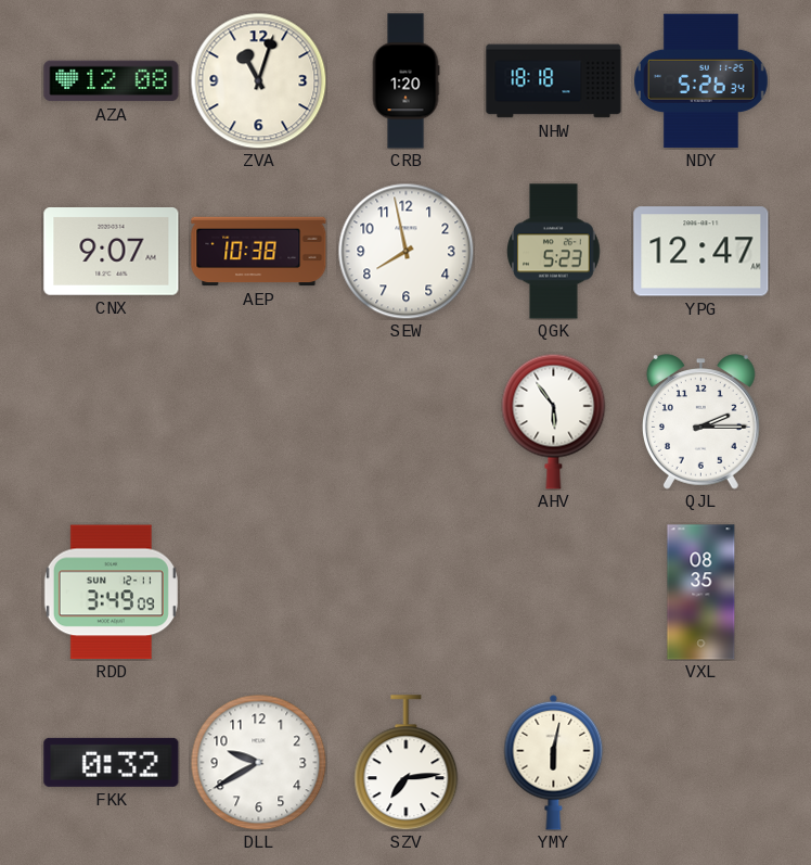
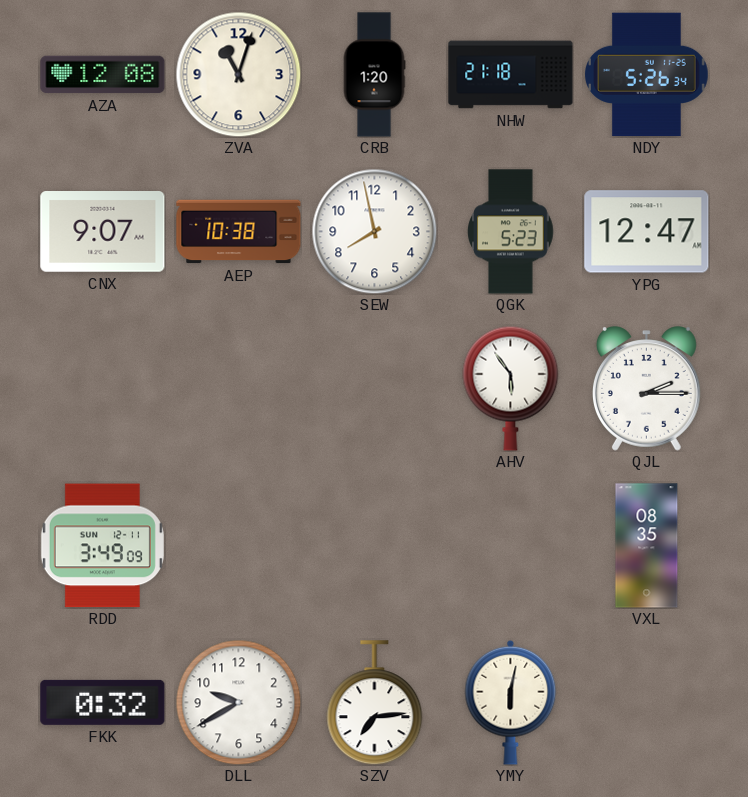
NHW: 18:18 -> 21:18 (511, 75)
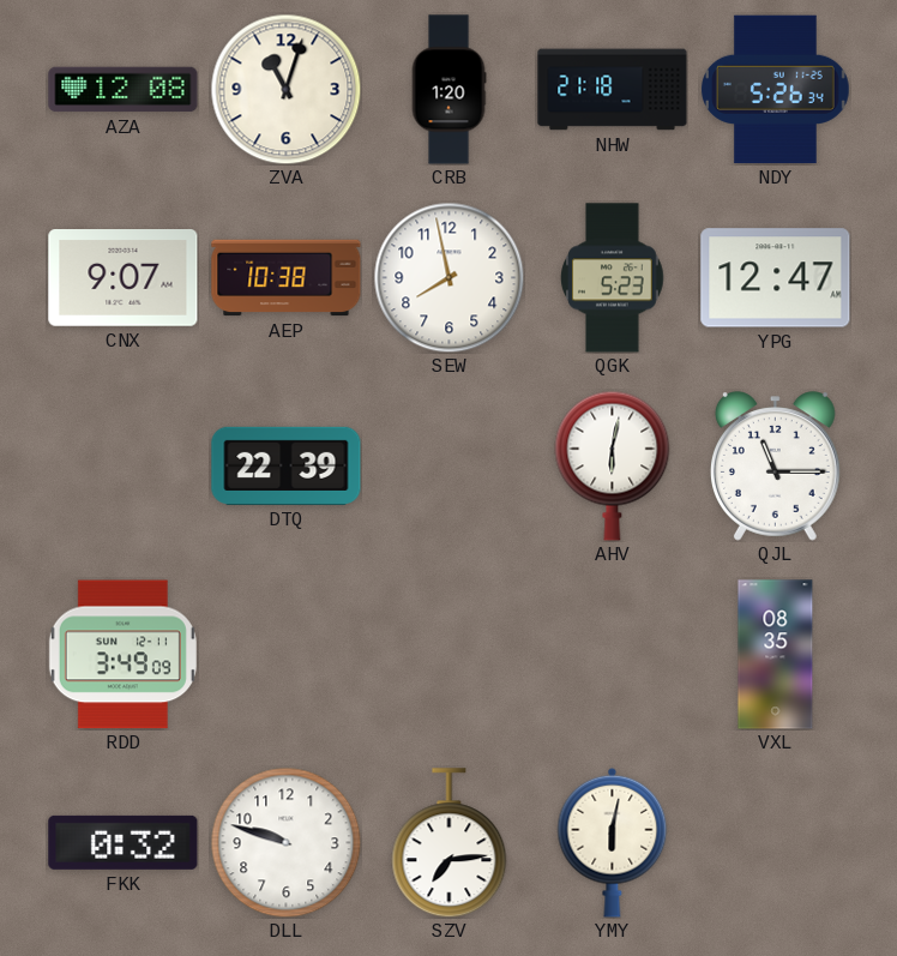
DTQ: none -> 22:39 (287, 465)
AHV: 5:54 -> 6:02 (613, 465)
QJL: 2:15 -> 11:15 (776, 467)
DLL: 9:40 -> 9:48 (285, 842)
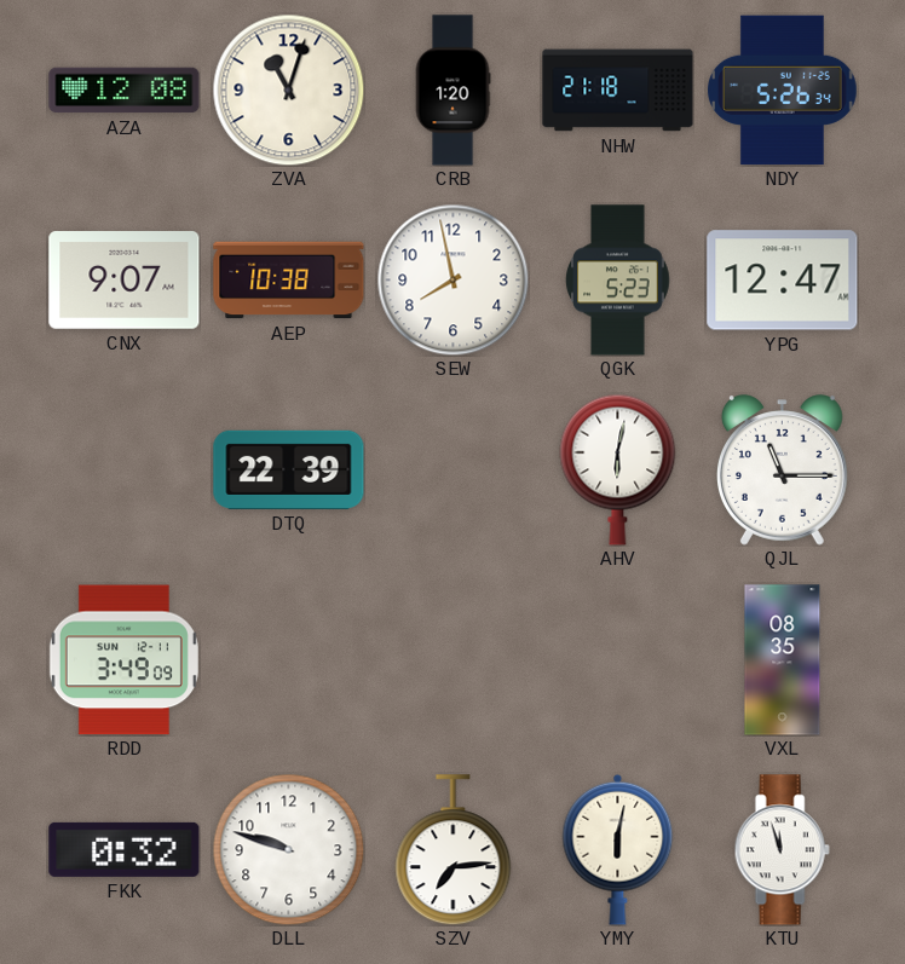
KTU: none -> 11:57 (782, 850)
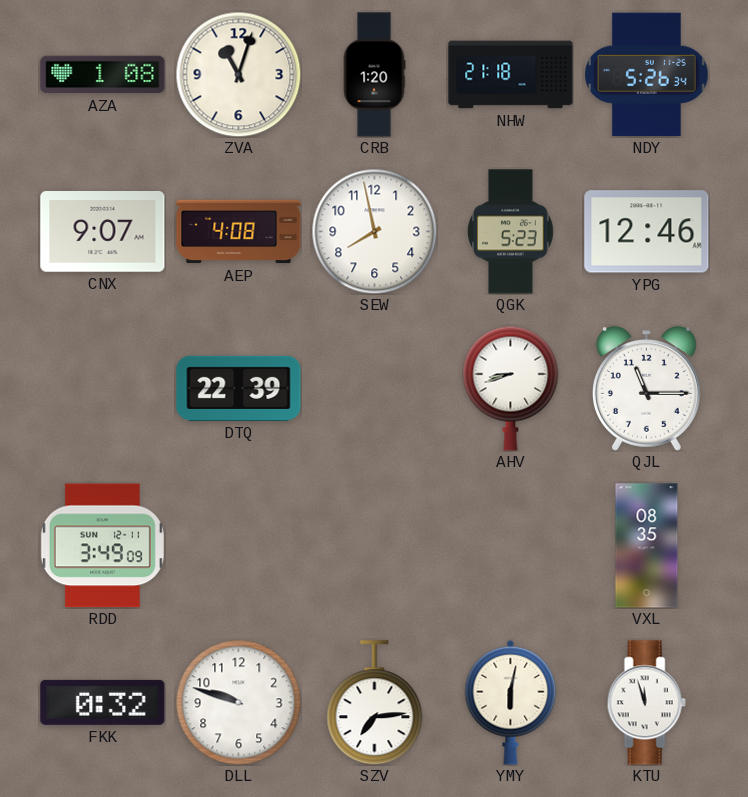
AZA: 12:08 -> 1:08 (103, 75)
AEP: 10:38 -> 4:08 (239, 232)
YPG: 12:47 -> 12:46 (647, 232)
AHV: 6:02 -> 8:42 (511, 388)
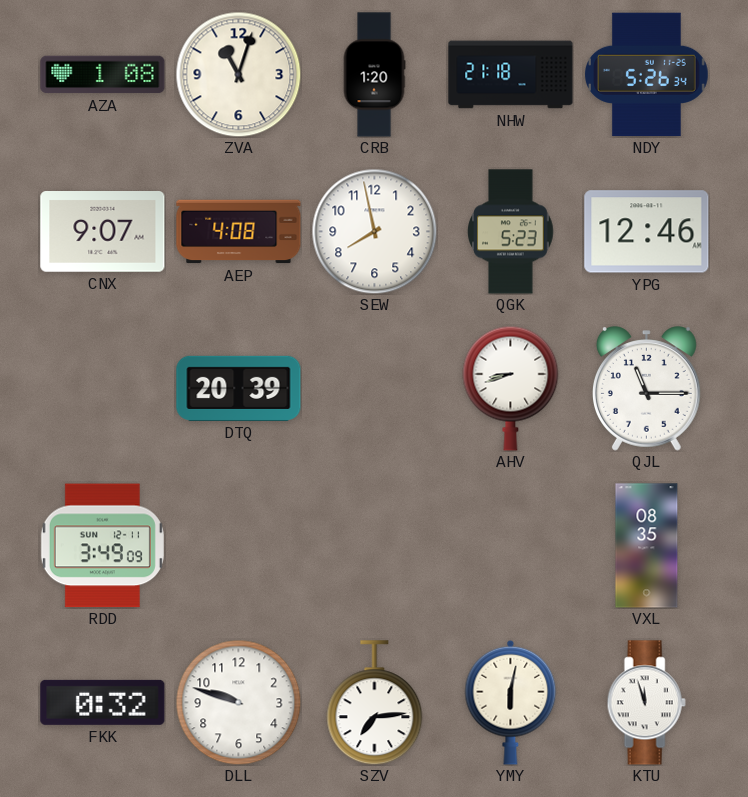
DTQ: 22:39 -> 20:39 (239, 388)
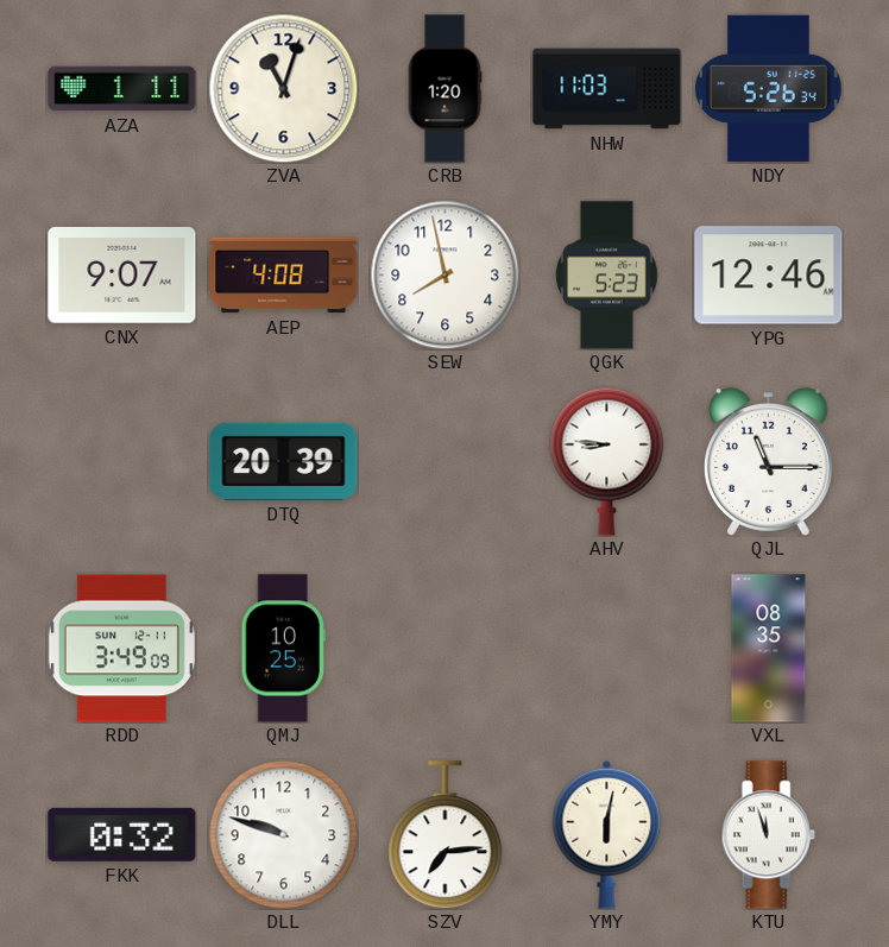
AZA: 1:08 -> 1:11 (122, 89)
NHW: 21:18 -> 11:03 (607, 89)
AHV: 8:42 -> 8:46 (607, 461)
QMJ: none -> 10:25 (283, 649)
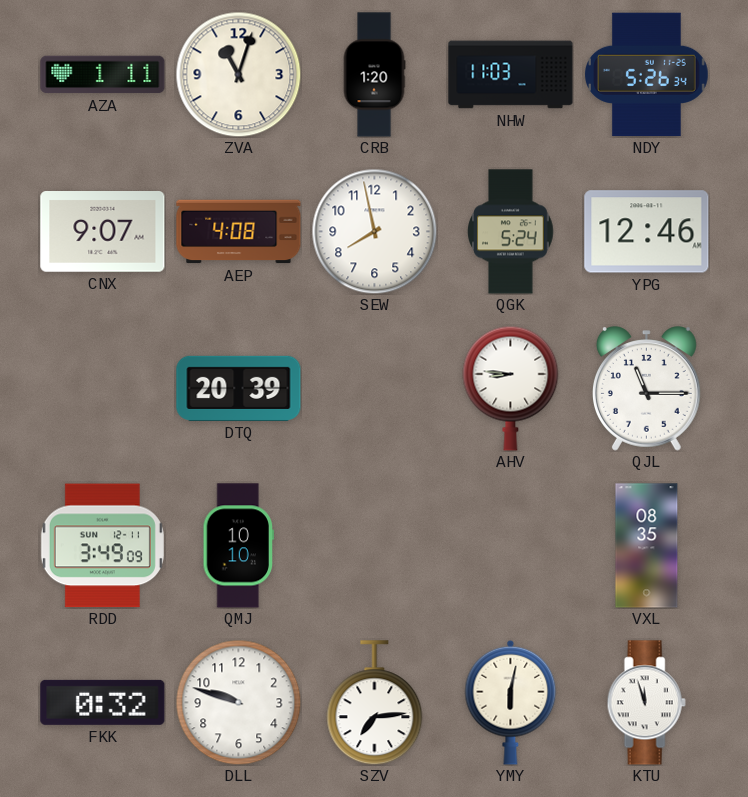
QGK: 5:23 -> 5:24 (511, 232)
QMJ: 10:25 -> 10:10 (238, 546)
